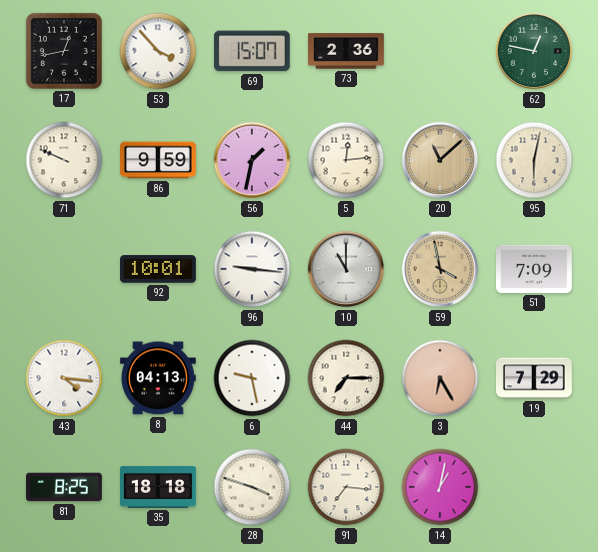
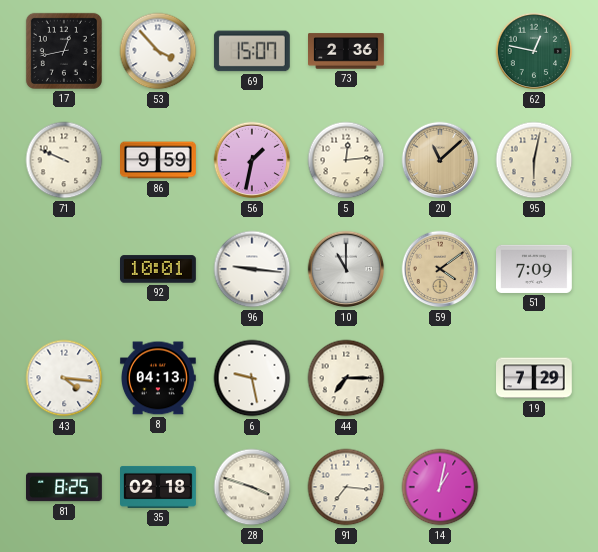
59: 3:58 -> 4:09 (440, 269)
3: 6:25 -> none (440, 378)
35: 18:18 -> 02:18 (159, 487)
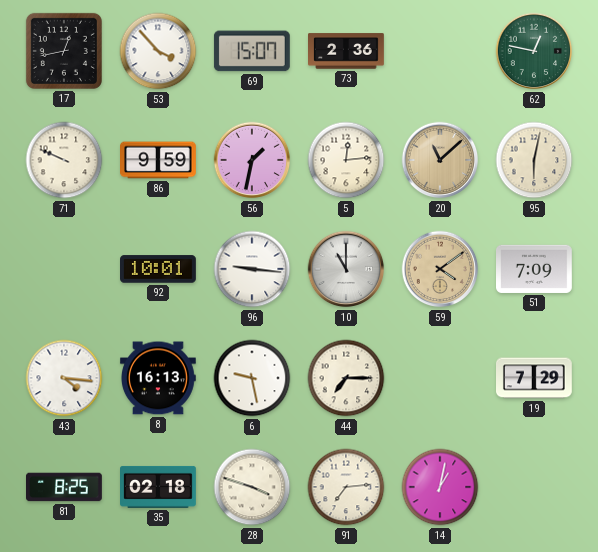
8: 04:13 -> 16:13 (158, 378)
91: 7:16 -> 7:14 (346, 487)
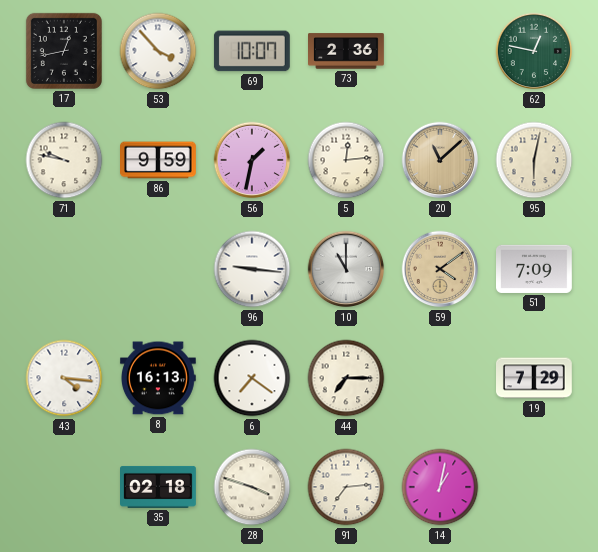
69: 15:07 -> 10:07 (252, 51)
71: 9:49 -> 9:47 (64, 160)
92: 10:01 -> none (159, 269)
6: 9:28 -> 7:21 (252, 378)
81: 8:25 -> none (65, 487)
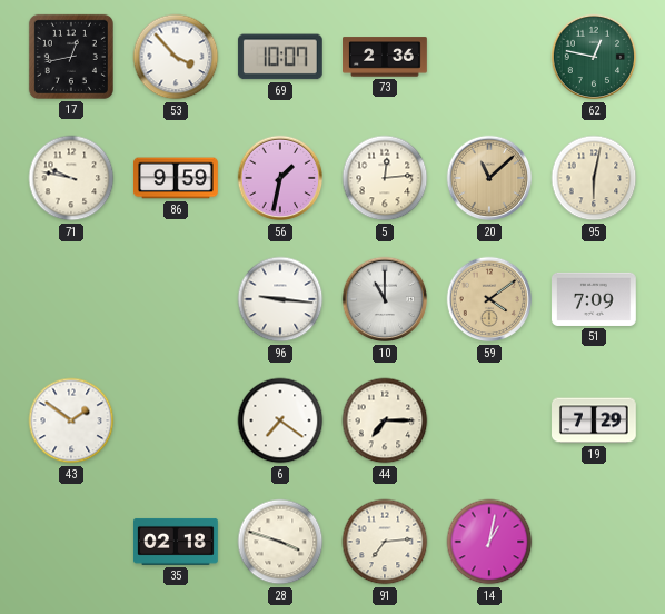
43: 4:16 -> 1:51 (71, 420)
8: 16:13 -> none (158, 378)
